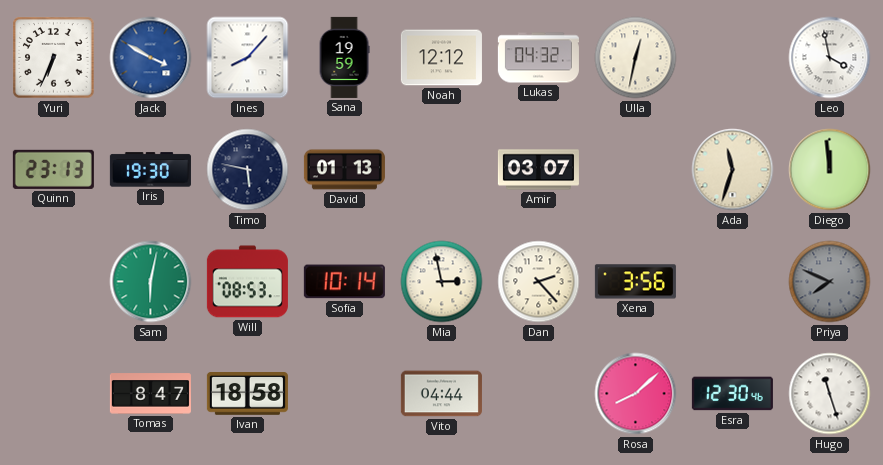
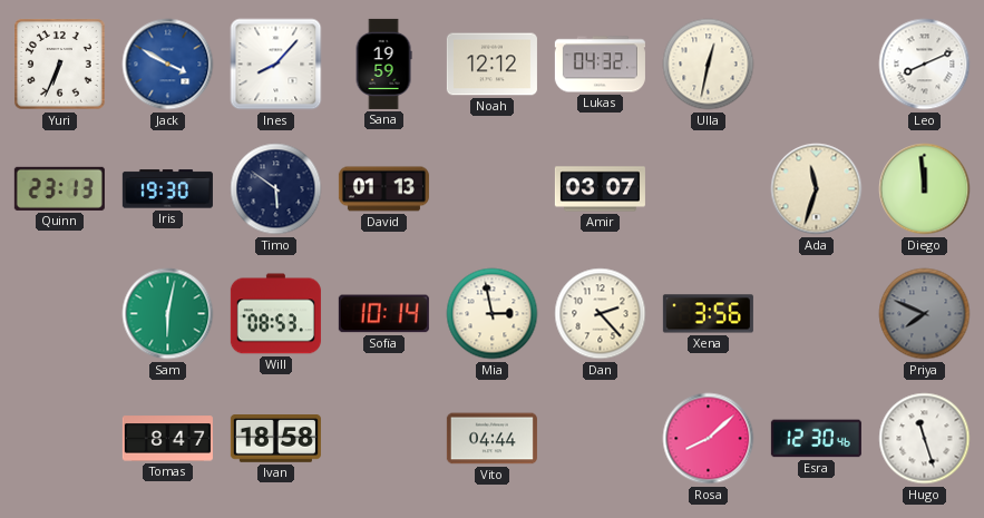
Leo: 3:58 -> 8:11 (925, 65)
Timo: 5:47 -> 5:51 (276, 189)
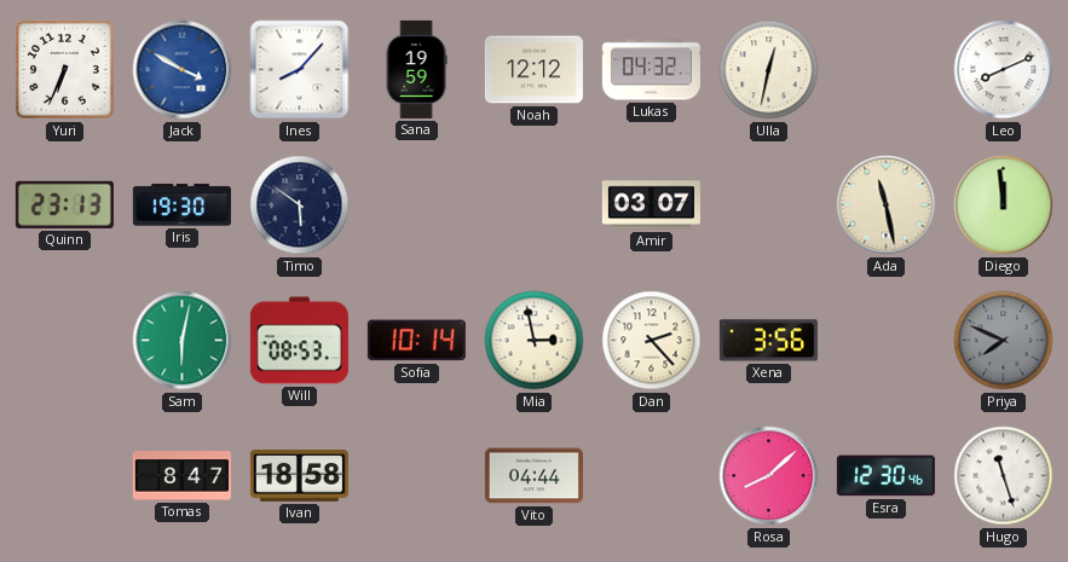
David: 01:13 -> none (383, 189)
Ada: 11:33 -> 11:28 (887, 205)
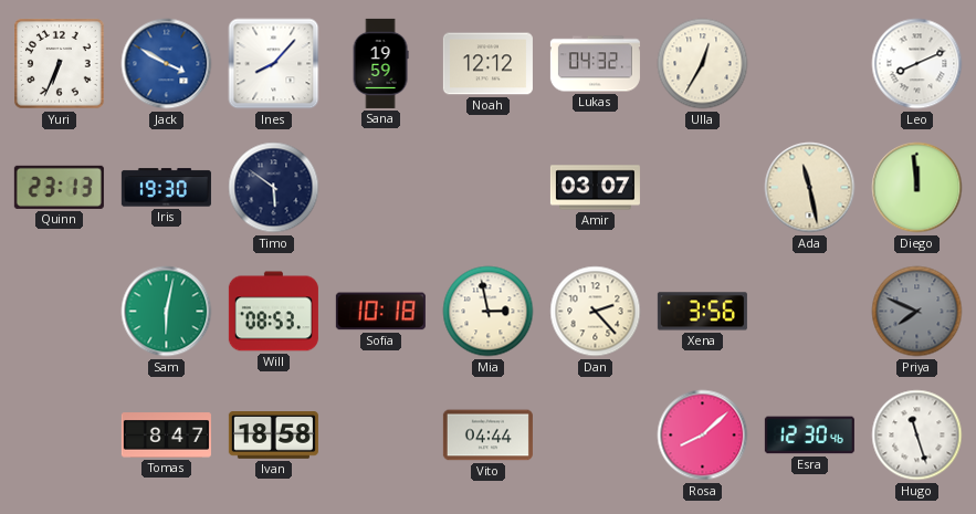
Ulla: 12:32 -> 12:35 (703, 64)
Sofia: 10:14 -> 10:18 (380, 312)
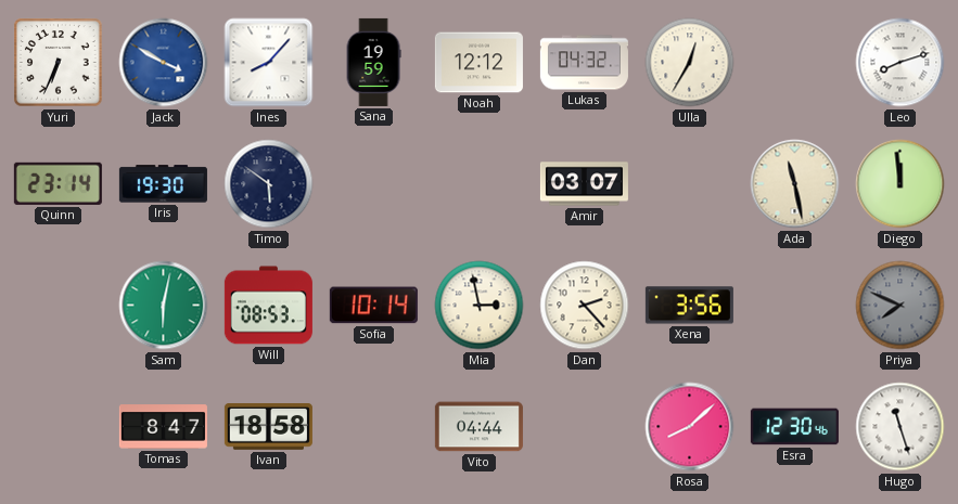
Leo: 8:11 -> 8:12 (900, 63)
Quinn: 23:13 -> 23:14 (58, 183)
Sofia: 10:18 -> 10:14 (373, 306)
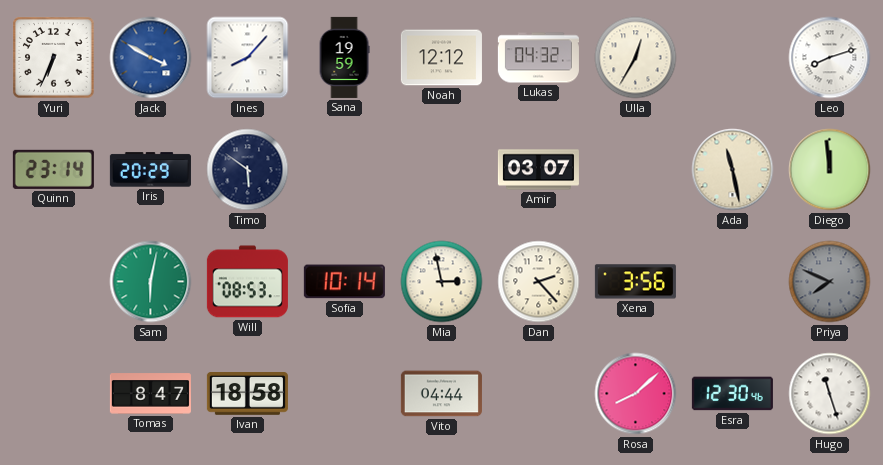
Iris: 19:30 -> 20:29 (150, 170)
